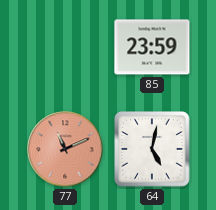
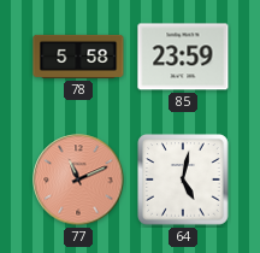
78: none -> 5:58 (78, 57)
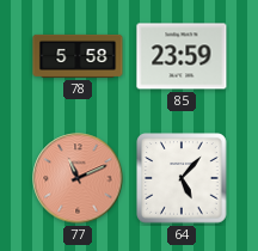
64: 5:02 -> 5:07 (182, 178)
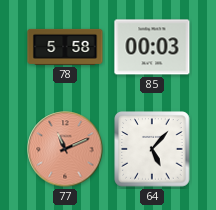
85: 23:59 -> 00:03 (152, 47)
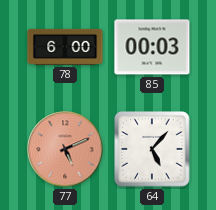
78: 5:58 -> 6:00 (65, 47)
77: 11:11 -> 5:11 (65, 149)
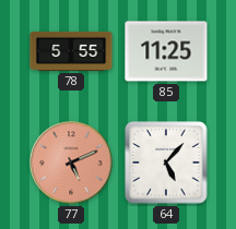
78: 6:00 -> 5:55 (71, 51)
85: 00:03 -> 11:25 (166, 51)
